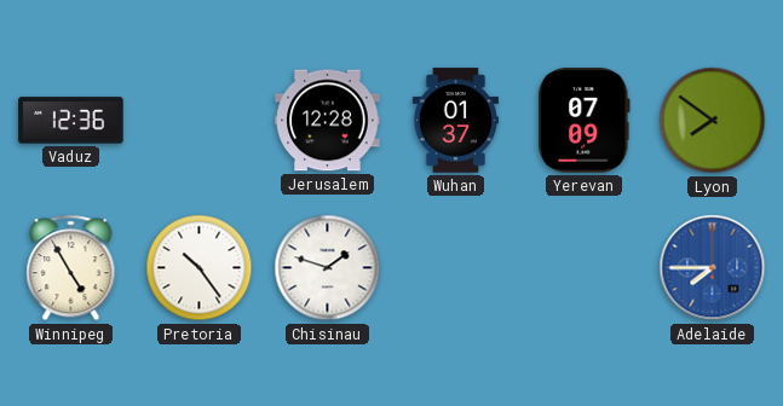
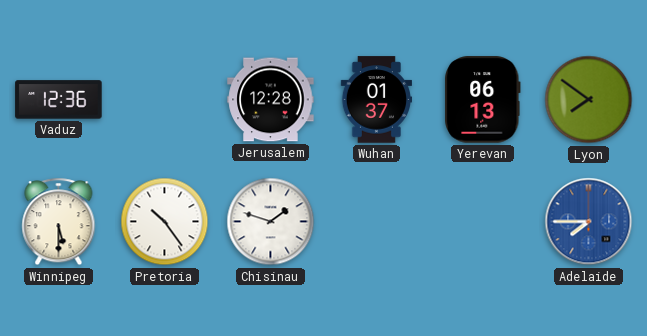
Yerevan: 07:09 -> 06:13 (483, 100)
Winnipeg: 4:55 -> 5:30 (59, 222)
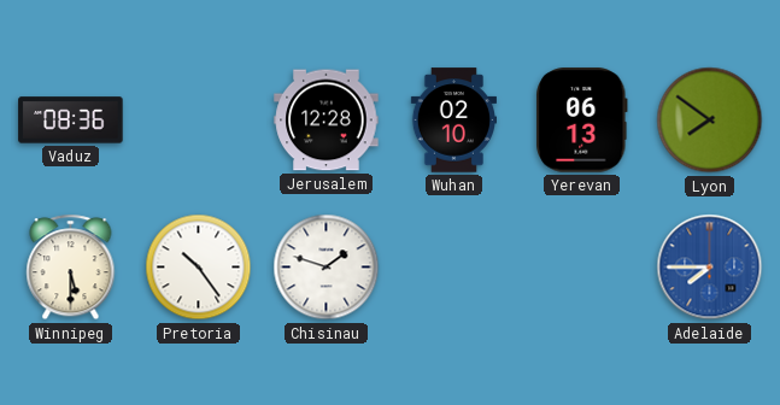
Vaduz: 12:36 -> 08:36 (71, 121)
Wuhan: 01:37 -> 02:10 (453, 121)
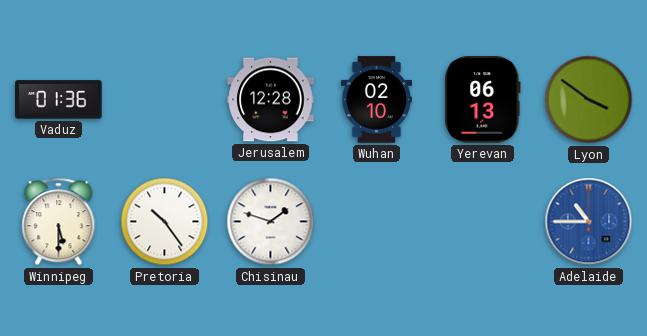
Vaduz: 08:36 -> 01:36 (59, 100)
Lyon: 7:51 -> 3:51 (589, 100)
Adelaide: 7:45 -> 10:45 (589, 222)
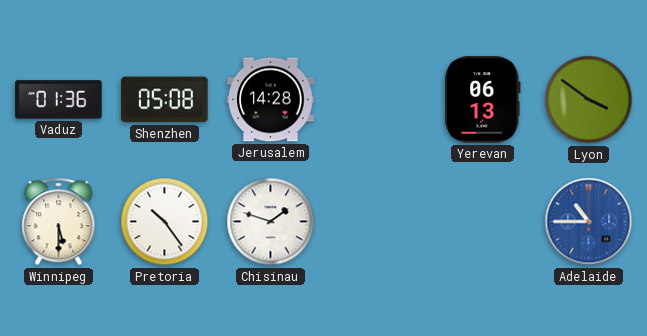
Shenzhen: none -> 05:08 (165, 100)
Jerusalem: 12:28 -> 14:28 (271, 100)
Wuhan: 02:10 -> none (376, 100)
